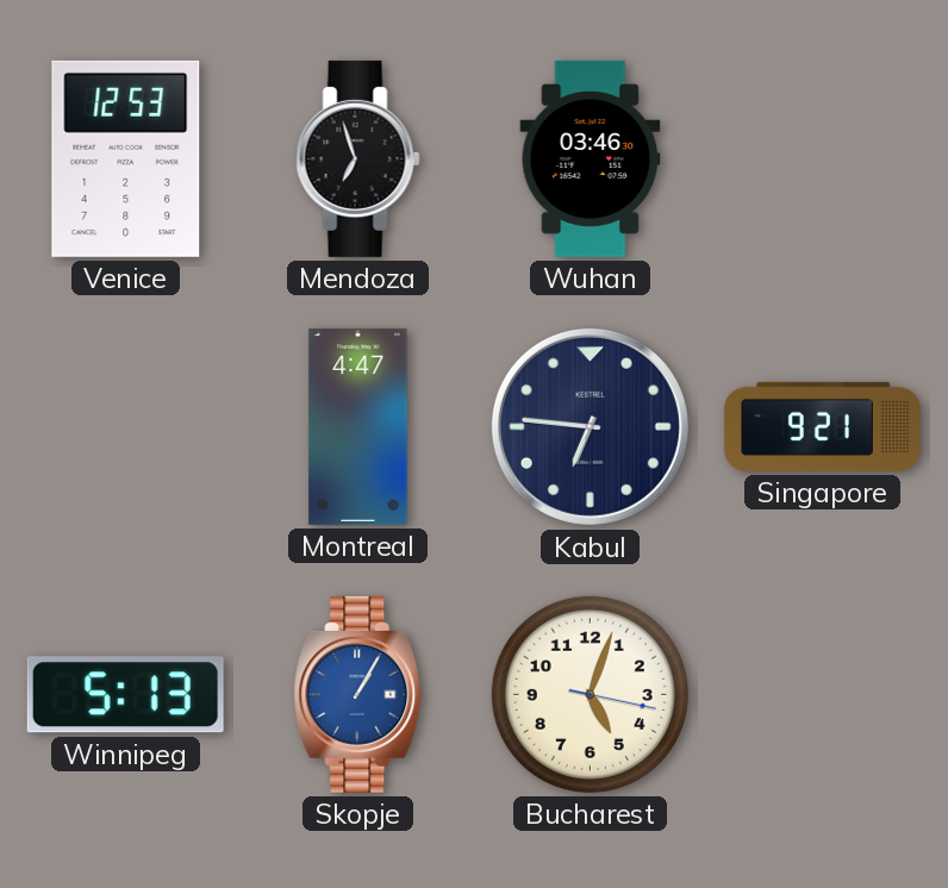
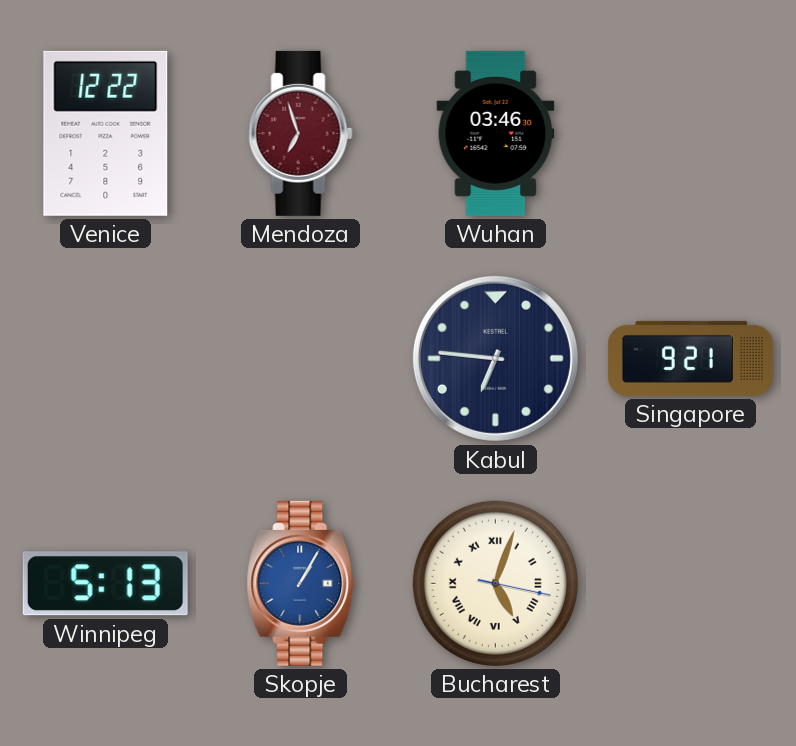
Venice: 12:53 -> 12:22 (106, 133)
Mendoza dial: black -> burgundy (300, 133)
Montreal: 4:47 -> none (358, 426)
Bucharest numerals: Arabic -> Roman (495, 583)
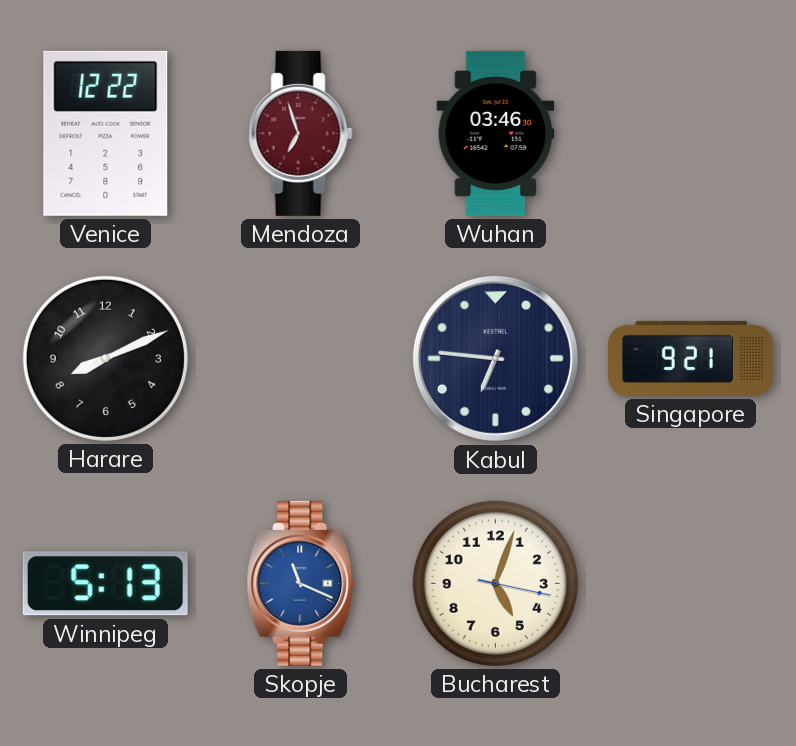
Harare: none -> 8:11 (105, 358)
Skopje: 1:05 -> 11:19 (301, 583)
Bucharest numerals: Roman -> Arabic (495, 583)
